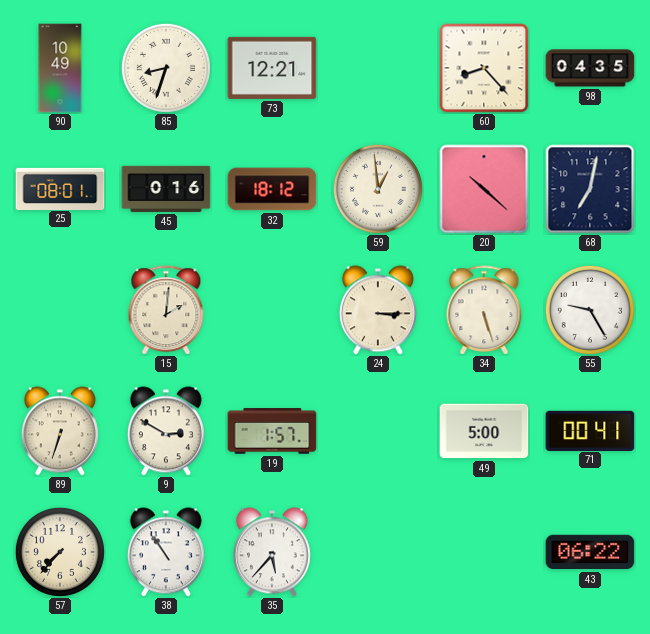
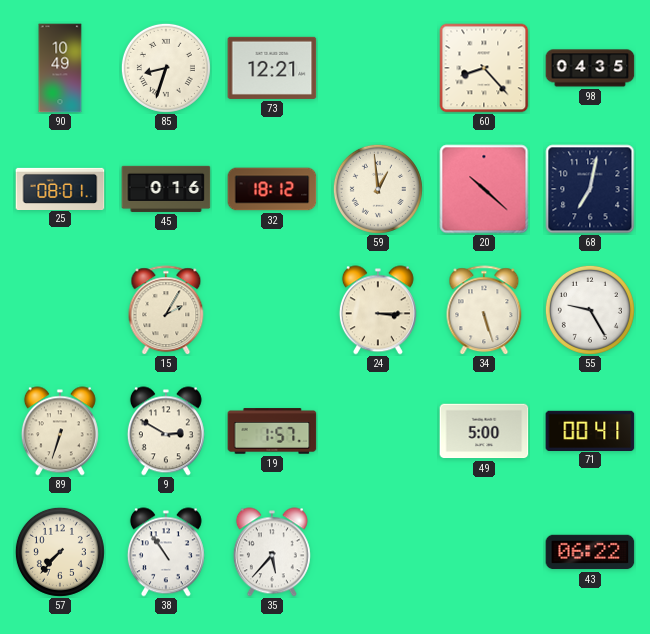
15: 2:01 -> 2:05 (166, 310)
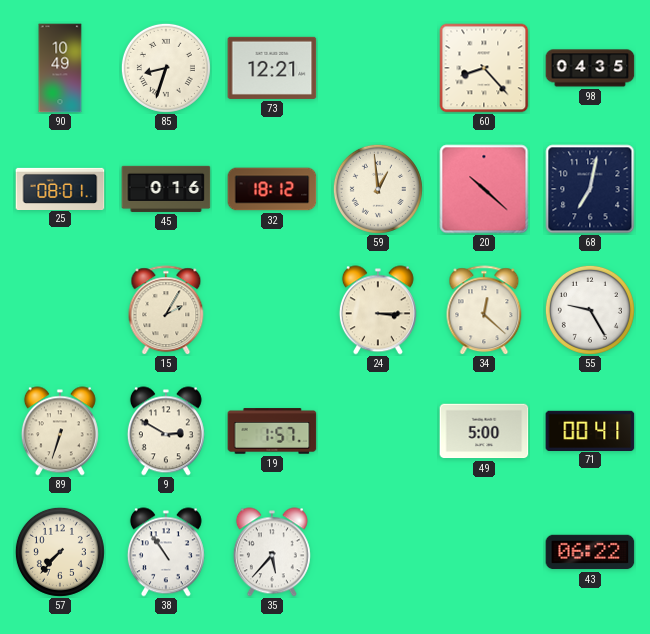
34: 5:27 -> 12:22 (484, 310)
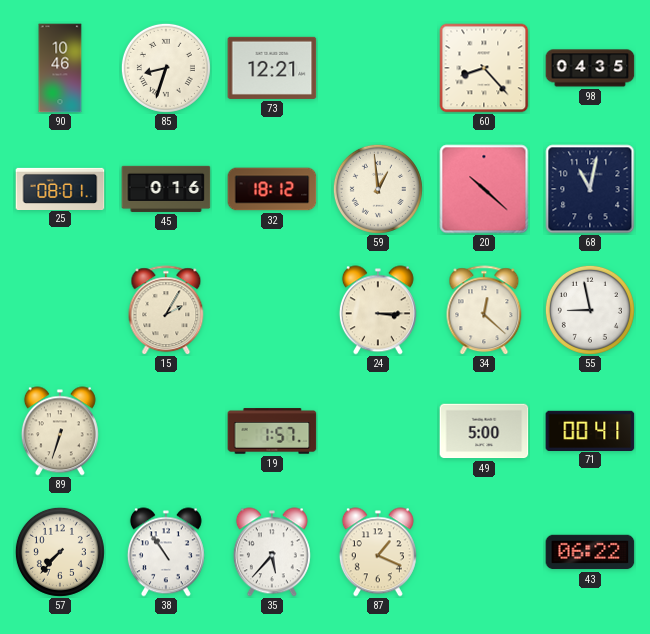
90: 10:49 -> 10:46 (60, 68)
68: 7:02 -> 11:02 (590, 189)
55: 9:25 -> 8:58 (590, 310)
9: 2:50 -> none (166, 431)
87: none -> 1:19 (378, 552)
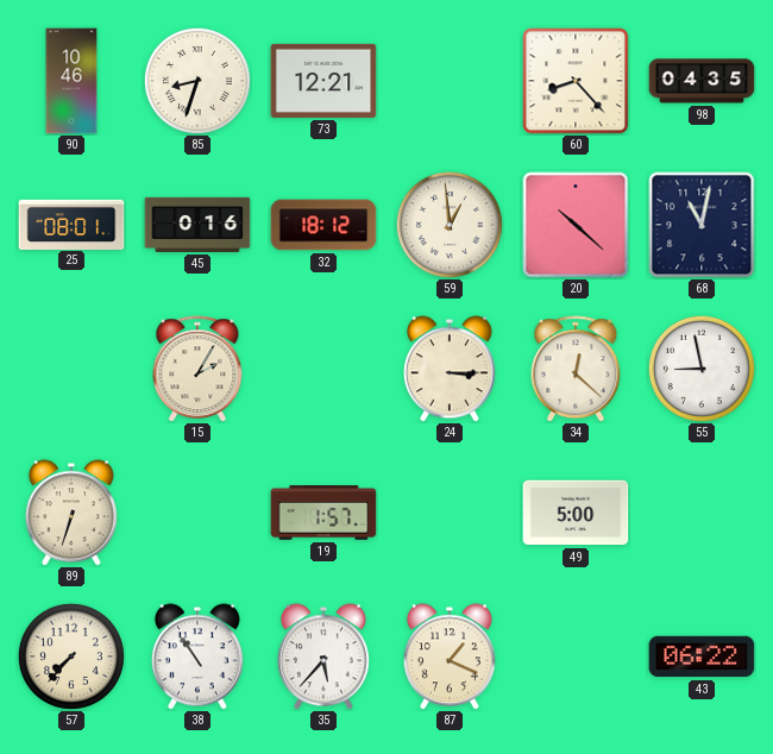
71: 00:41 -> none (590, 430)
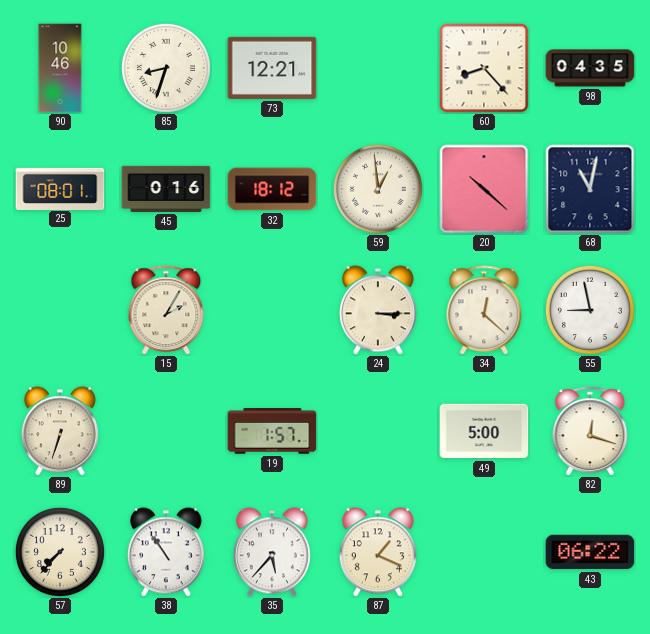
82: none -> 12:18 (590, 431)
